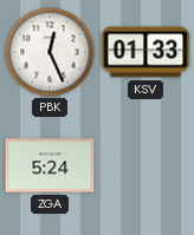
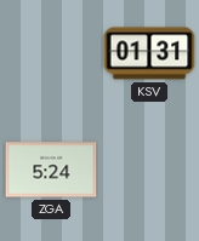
PBK: 12:26 -> none (50, 52)
KSV: 01:33 -> 01:31 (149, 53)
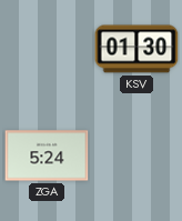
KSV: 01:31 -> 01:30 (136, 49)
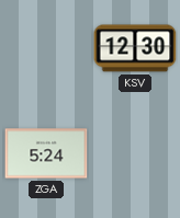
KSV: 01:30 -> 12:30 (135, 48)
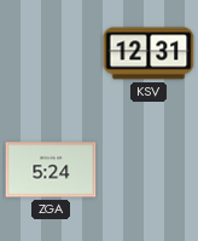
KSV: 12:30 -> 12:31 (148, 53)
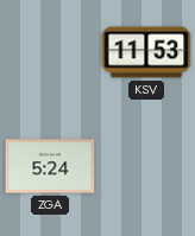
KSV: 12:31 -> 11:53 (146, 52)
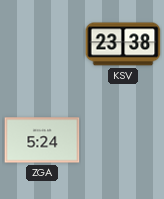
KSV: 11:53 -> 23:38 (123, 44)
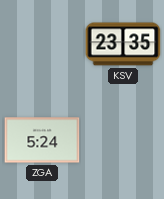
KSV: 23:38 -> 23:35 (123, 44)
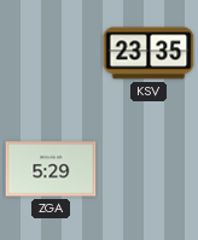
ZGA: 5:24 -> 5:29 (51, 169)
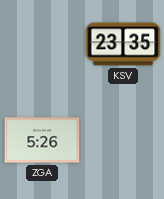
ZGA: 5:29 -> 5:26 (42, 140)
